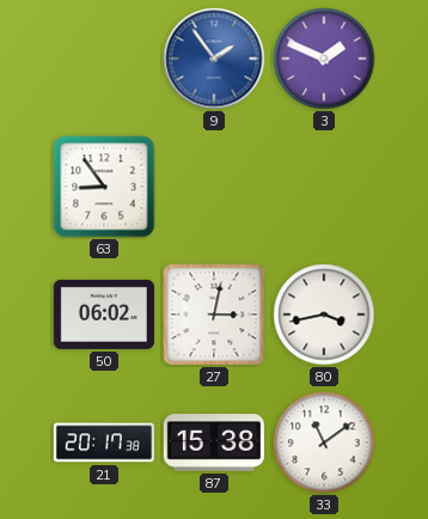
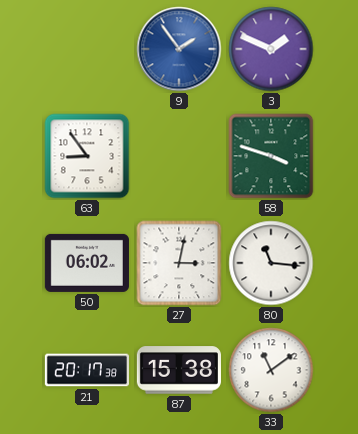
58: none -> 3:48 (271, 156)
80: 3:43 -> 11:16 (271, 263)
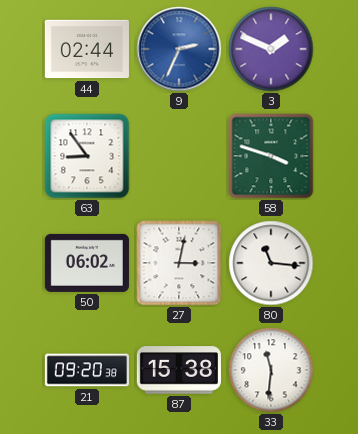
44: none -> 02:44 (87, 49)
9: 1:54 -> 2:34 (179, 49)
21: 20:17 -> 09:20 (86, 370)
33: 11:09 -> 11:31 (271, 370)
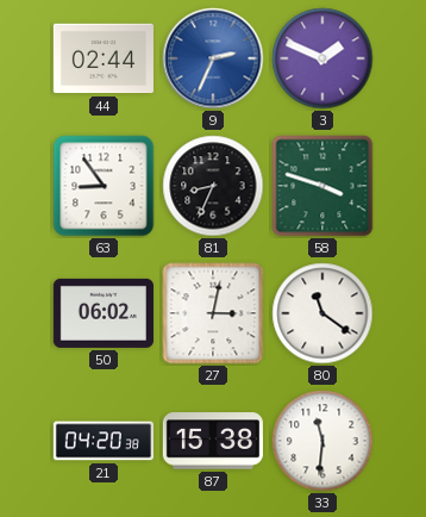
81: none -> 8:34 (213, 186)
80: 11:16 -> 11:21 (322, 313)
21: 09:20 -> 04:20 (102, 441)
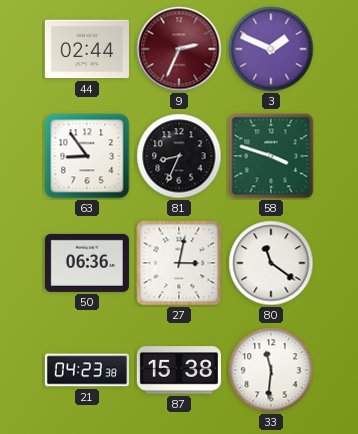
9 dial: blue -> burgundy (179, 49)
50: 06:02 -> 06:36 (87, 263)
21: 04:20 -> 04:23 (86, 370)
